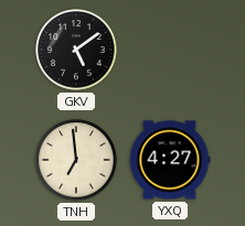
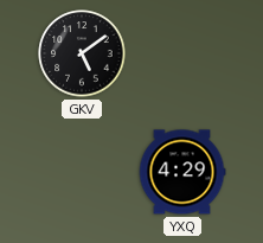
TNH: 6:59 -> none (76, 160)
YXQ: 4:27 -> 4:29 (182, 172)
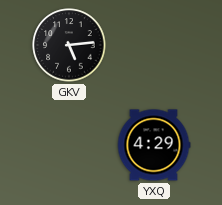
GKV: 5:09 -> 5:14 (69, 45)
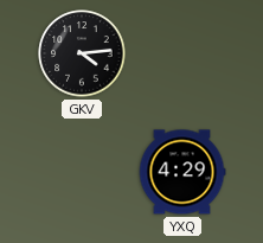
GKV: 5:14 -> 4:14 (82, 53)
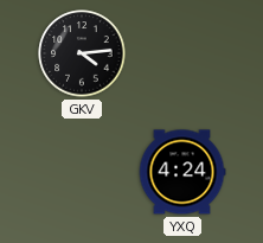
YXQ: 4:29 -> 4:24 (182, 172)
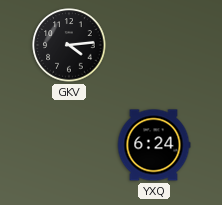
YXQ: 4:24 -> 6:24 (154, 145)
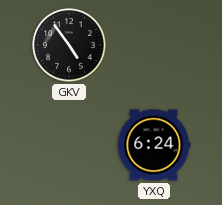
GKV: 4:14 -> 4:54 (69, 45)
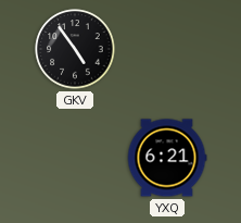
YXQ: 6:24 -> 6:21 (167, 158)
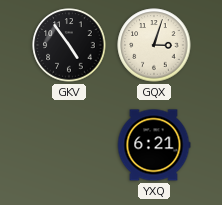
GQX: none -> 3:03 (154, 45)
